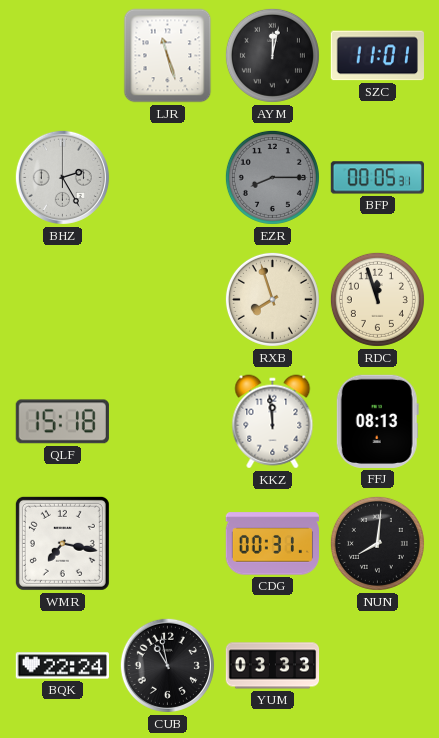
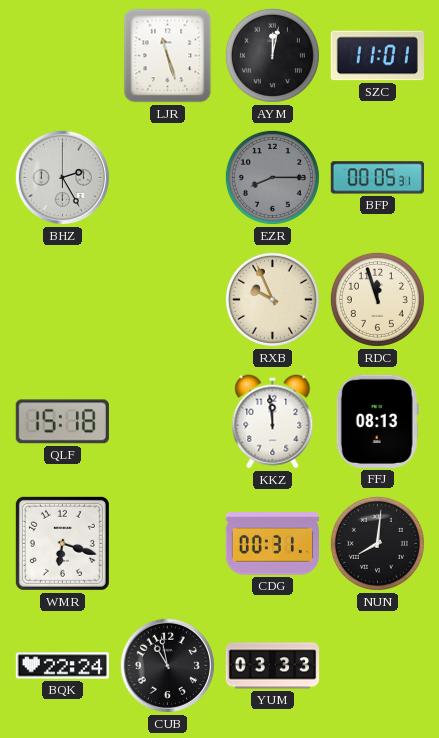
RXB: 7:57 -> 9:56 (272, 299)
WMR: 7:17 -> 6:18 (62, 543)
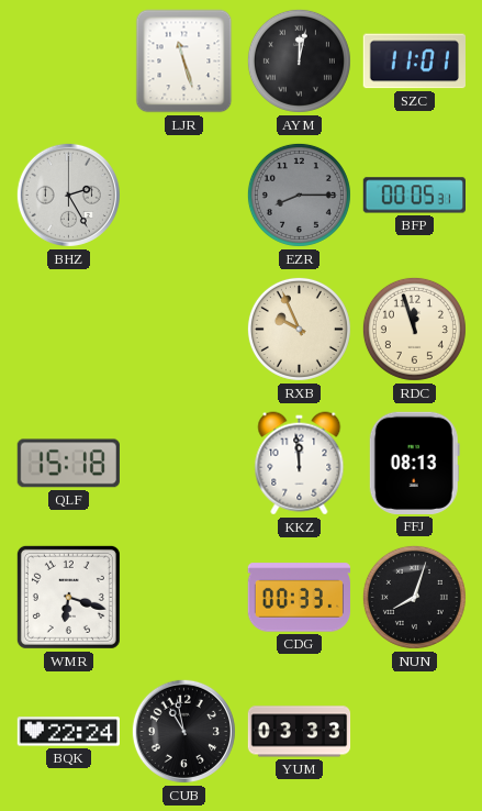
CDG: 00:31 -> 00:33 (299, 598)
NUN: 8:01 -> 8:03 (414, 597)
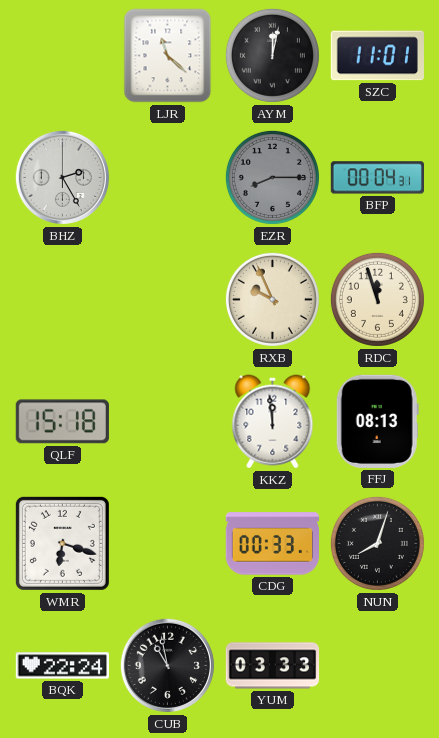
LJR: 11:27 -> 11:22 (168, 56)
BFP: 00:05 -> 00:04 (377, 178)
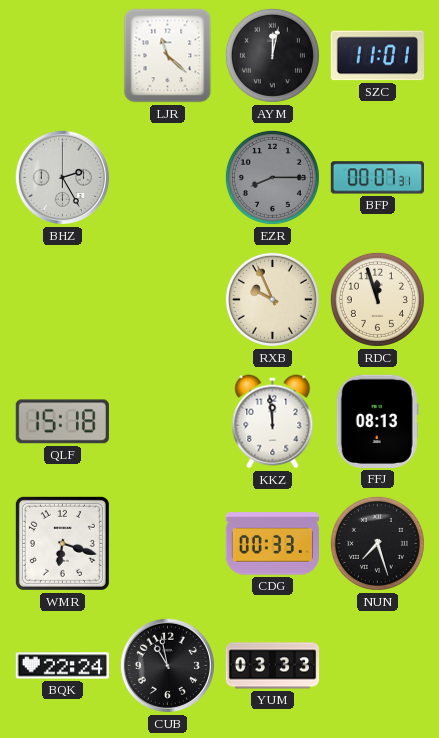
BFP: 00:04 -> 00:07 (377, 178)
NUN: 8:03 -> 7:27 (377, 543)
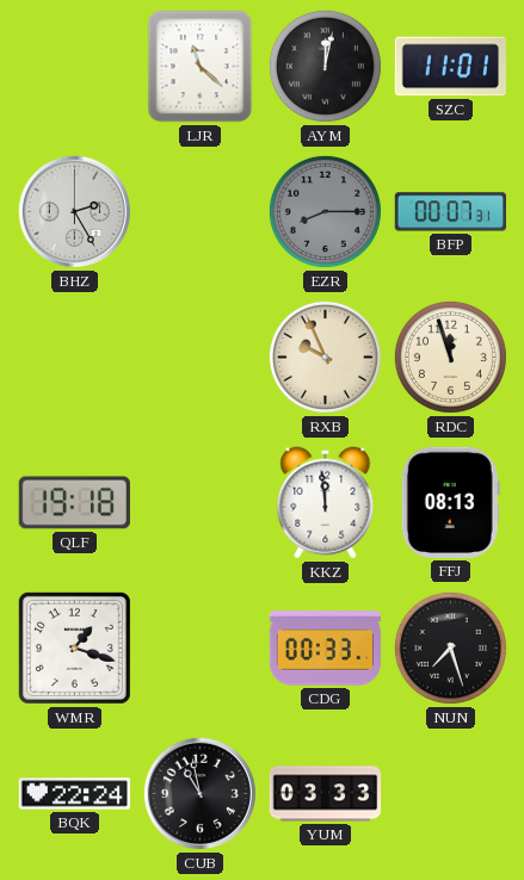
QLF: 15:18 -> 19:18 (74, 503)
WMR: 6:18 -> 1:18 (74, 647)
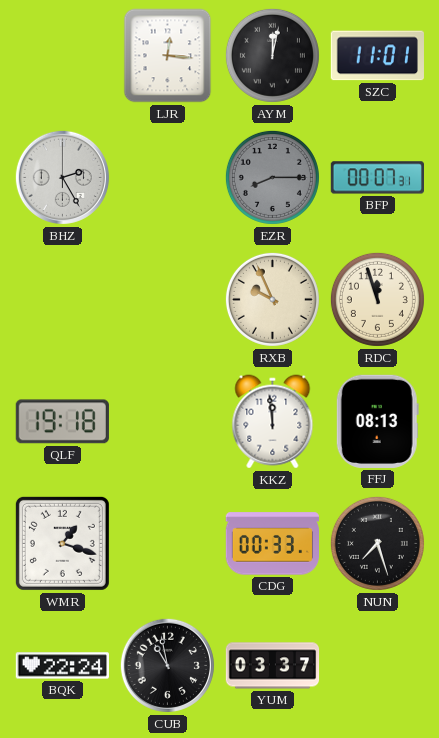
LJR: 11:22 -> 12:16 (168, 56)
YUM: 03:33 -> 03:37 (273, 666)
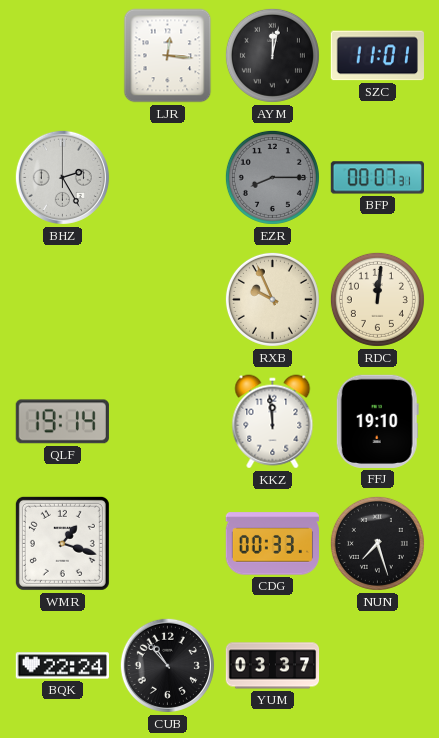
RDC: 11:57 -> 12:01 (377, 299)
QLF: 19:18 -> 19:14 (62, 422)
FFJ: 08:13 -> 19:10 (377, 421)
CUB: 10:58 -> 10:53 (167, 665)
